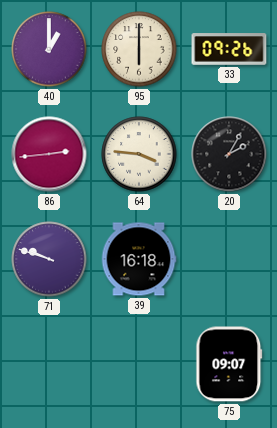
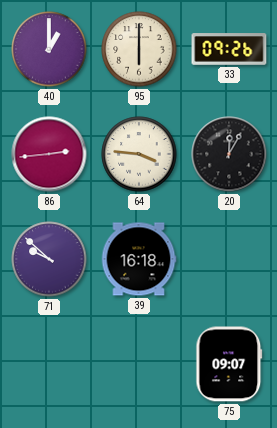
20: 2:05 -> 12:05 (229, 154)
71: 9:48 -> 9:52 (49, 259)
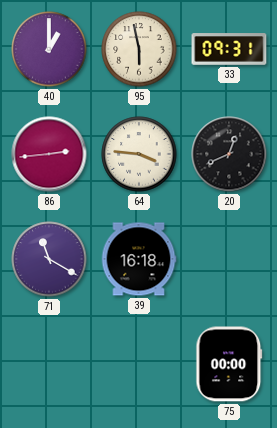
95: 6:00 -> 5:58 (139, 49)
33: 09:26 -> 09:31 (229, 49)
20: 12:05 -> 12:41 (229, 154)
71: 9:52 -> 11:20 (49, 259)
75: 09:07 -> 00:00 (229, 364)
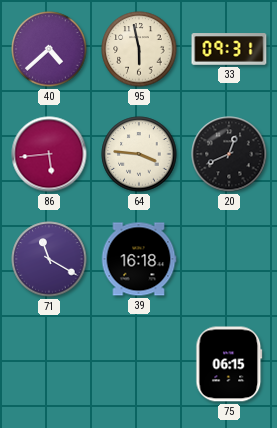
40: 1:00 -> 4:38 (49, 49)
86: 2:44 -> 5:44 (49, 154)
75: 00:00 -> 06:15 (229, 364)
